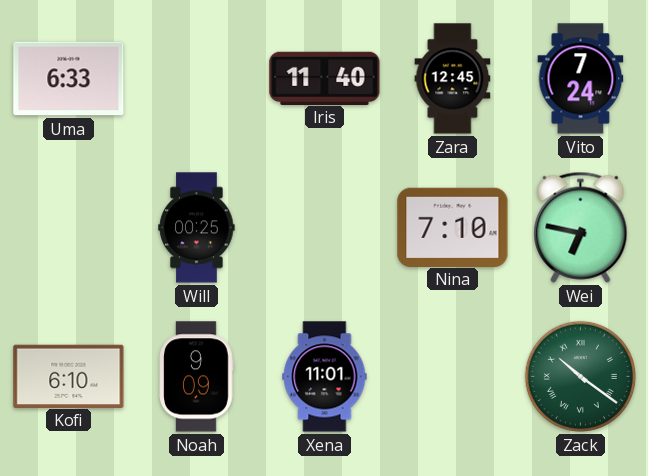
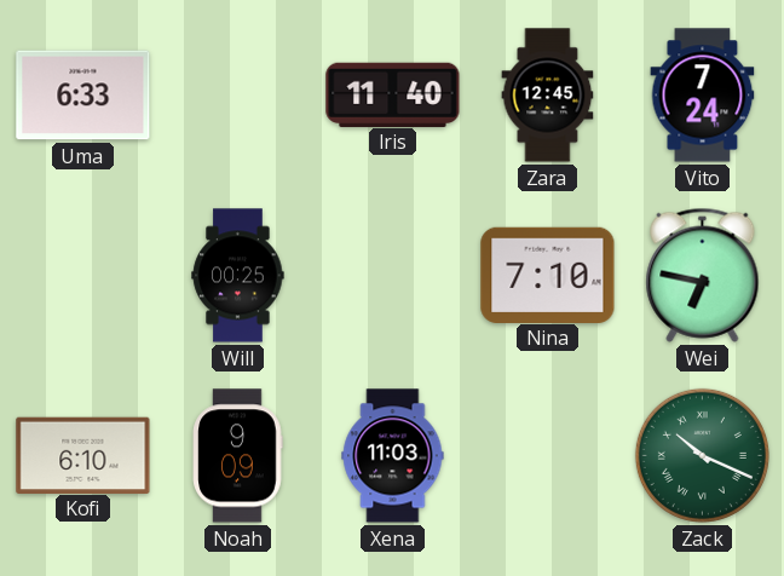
Xena: 11:01 -> 11:03 (393, 456)
Zack: 10:21 -> 10:19 (702, 455)
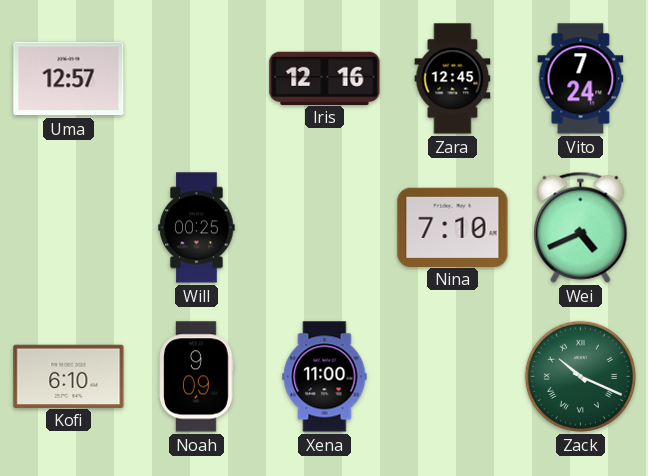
Uma: 6:33 -> 12:57 (69, 79)
Iris: 11:40 -> 12:16 (325, 78)
Wei: 6:47 -> 4:41 (581, 227)
Xena: 11:03 -> 11:00 (325, 377)
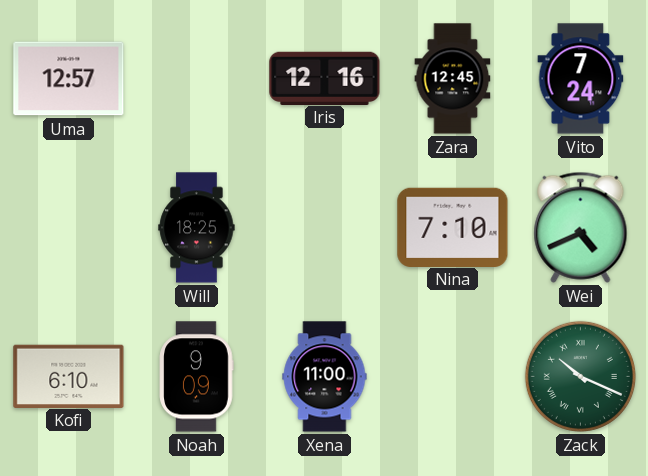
Will: 00:25 -> 18:25 (197, 228)
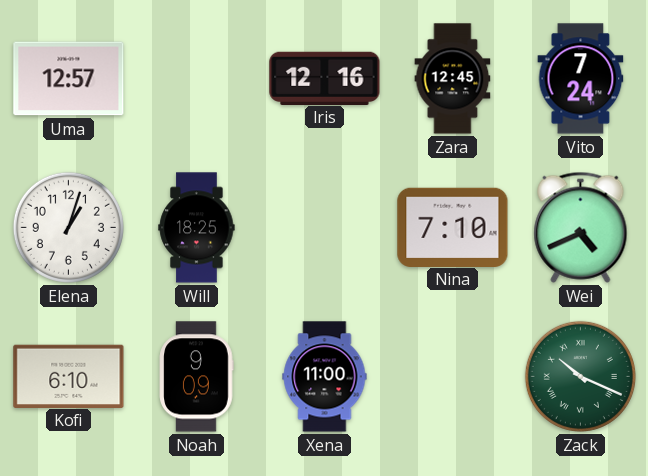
Elena: none -> 1:03 (68, 227)
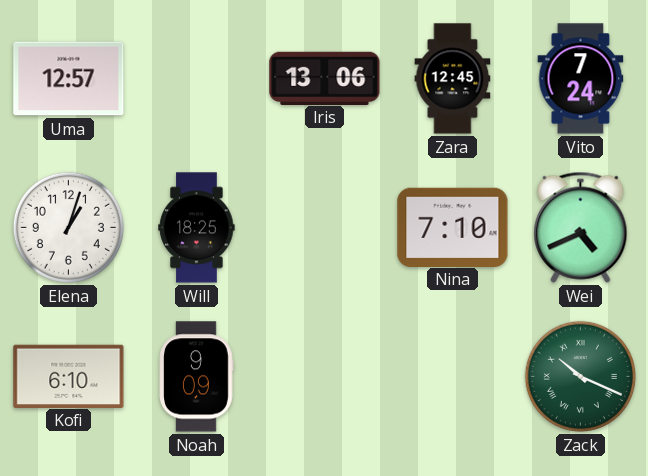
Iris: 12:16 -> 13:06 (325, 78)
Xena: 11:00 -> none (325, 377)
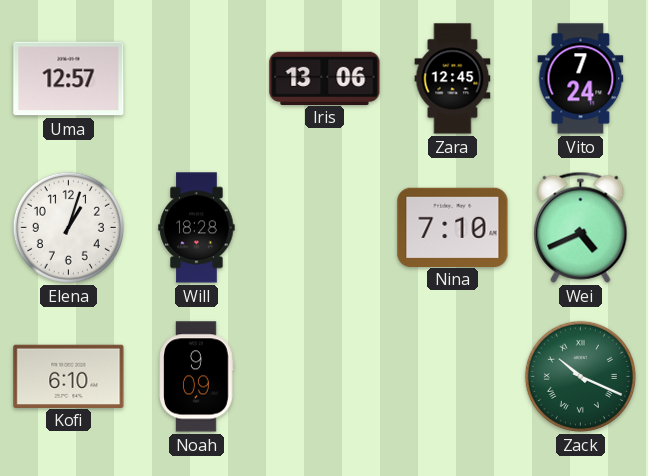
Will: 18:25 -> 18:28 (197, 228)
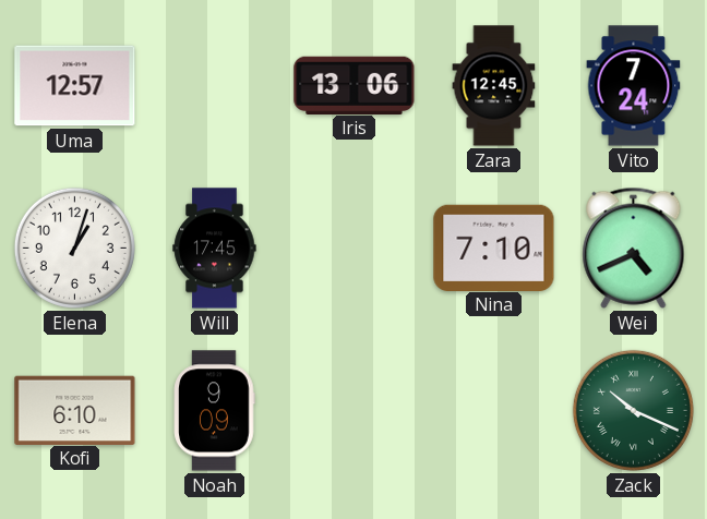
Will: 18:28 -> 17:45 (215, 249)
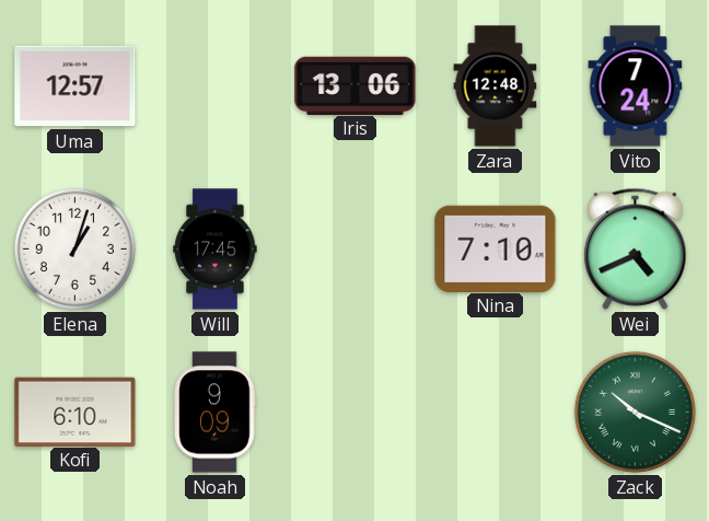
Zara: 12:45 -> 12:48 (496, 86)
